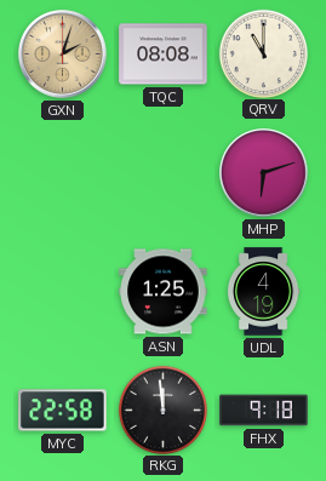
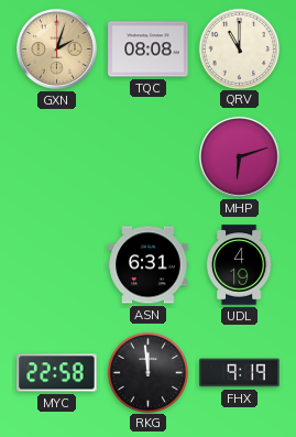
ASN: 1:25 -> 6:31 (149, 265)
FHX: 9:18 -> 9:19 (240, 373)
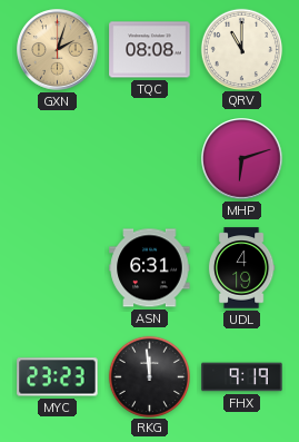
MYC: 22:58 -> 23:23 (58, 377)
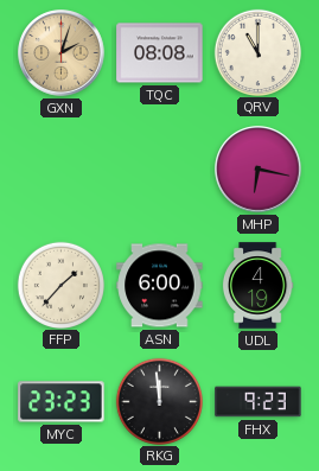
MHP: 6:12 -> 6:17 (259, 170)
FFP: none -> 1:37 (60, 285)
ASN: 6:31 -> 6:00 (160, 286)
FHX: 9:19 -> 9:23 (259, 402)
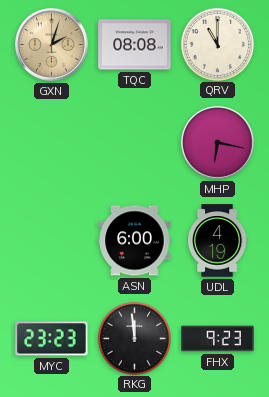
FFP: 1:37 -> none (60, 285)
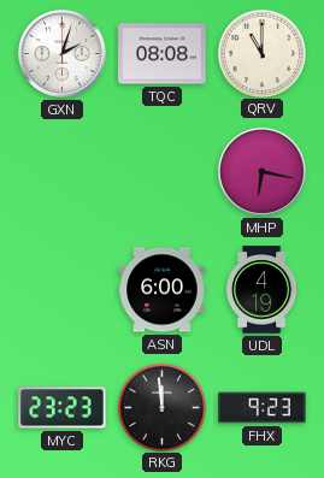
GXN dial: champagne -> white (63, 54)
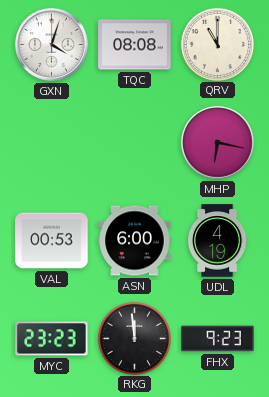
GXN: 2:03 -> 4:03 (52, 45)
VAL: none -> 00:53 (52, 241)
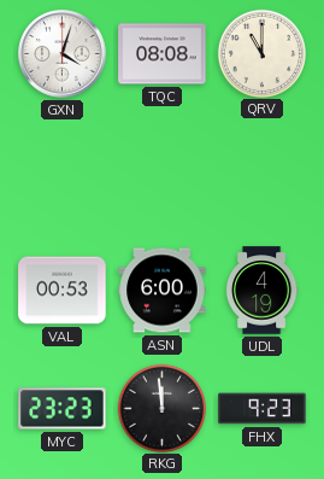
MHP: 6:17 -> none (218, 143)
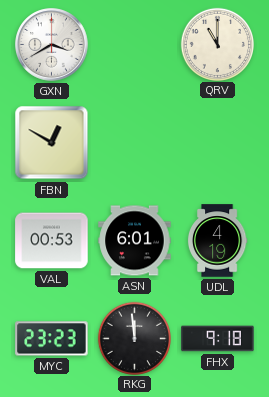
GXN: 4:03 -> 3:40 (52, 45)
TQC: 08:08 -> none (163, 54)
FBN: none -> 12:50 (52, 143)
ASN: 6:00 -> 6:01 (135, 241)
FHX: 9:23 -> 9:18 (218, 339)
